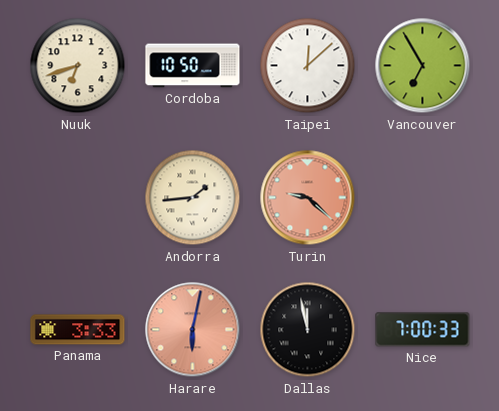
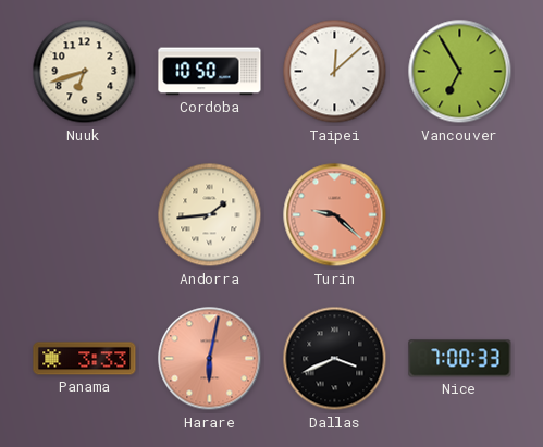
Dallas: 11:58 -> 3:41 (335, 359)
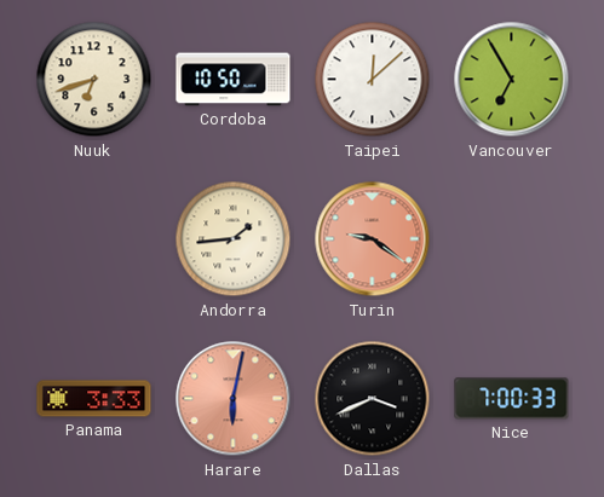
Turin: 9:22 -> 9:21 (373, 239)
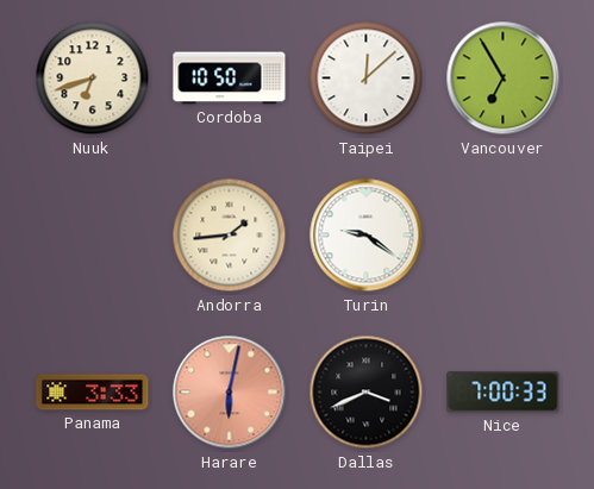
Turin dial: salmon -> white (367, 236)
